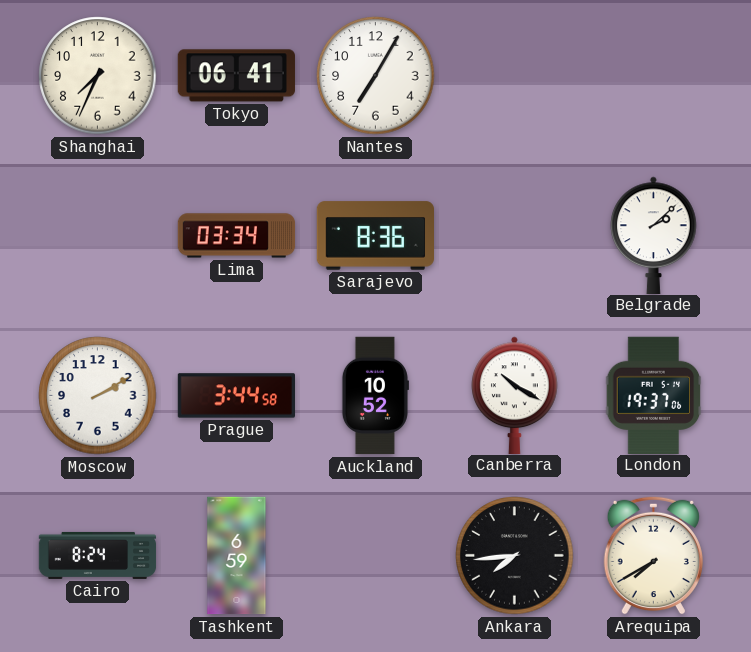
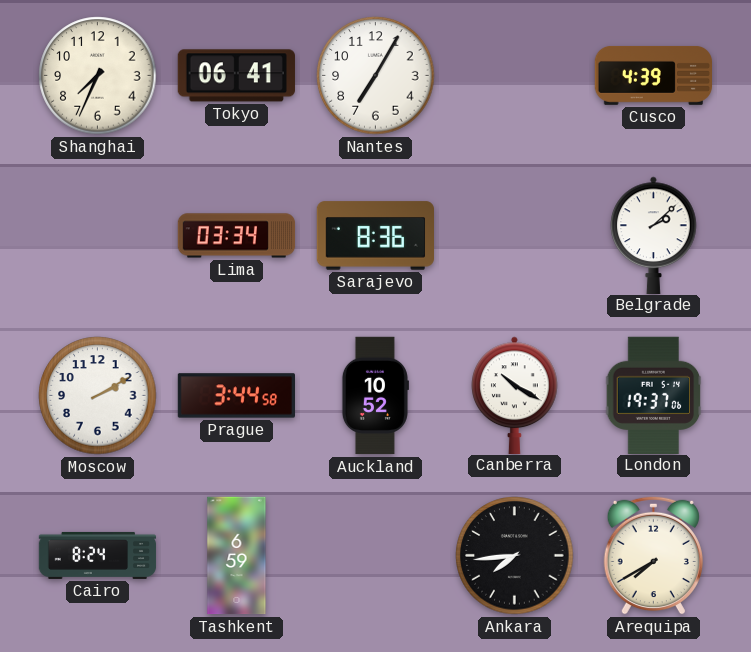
Cusco: none -> 4:39 (653, 75)
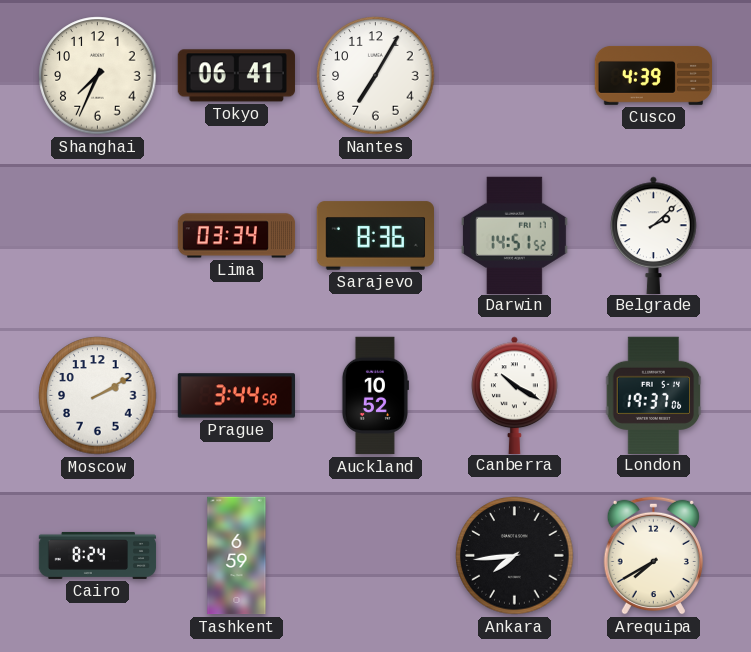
Darwin: none -> 14:51 (514, 235)
